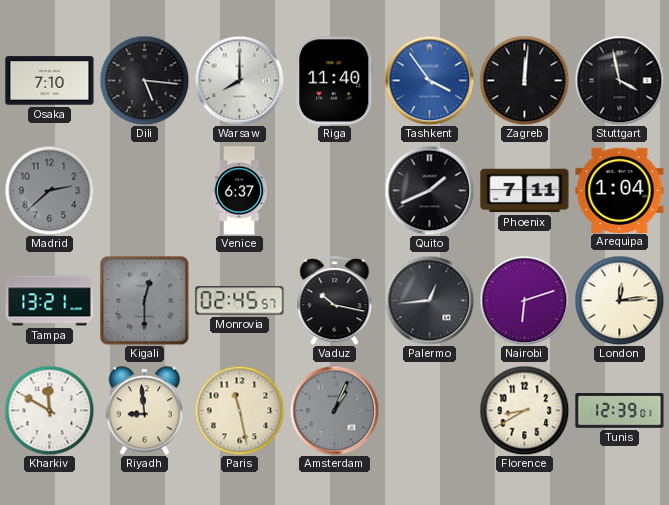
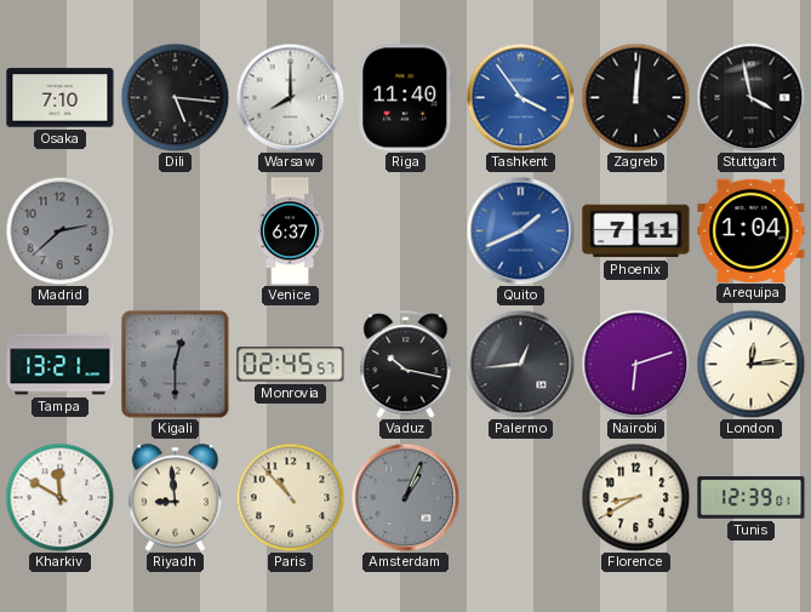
Quito dial: black -> blue (520, 230)
Paris: 11:28 -> 10:53 (290, 497)
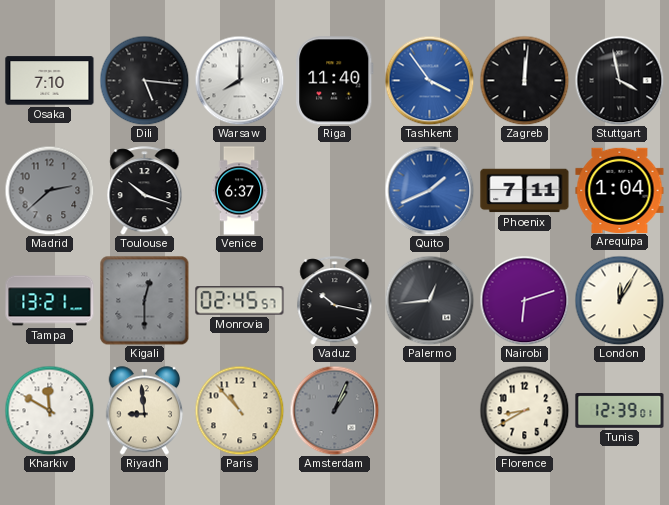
Toulouse: none -> 10:18 (145, 191)
London: 12:14 -> 12:05 (619, 300)
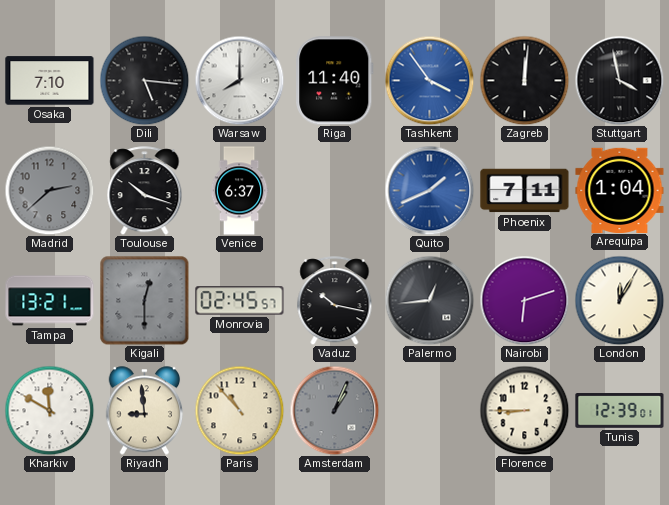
Florence: 8:40 -> 8:45 (524, 410)
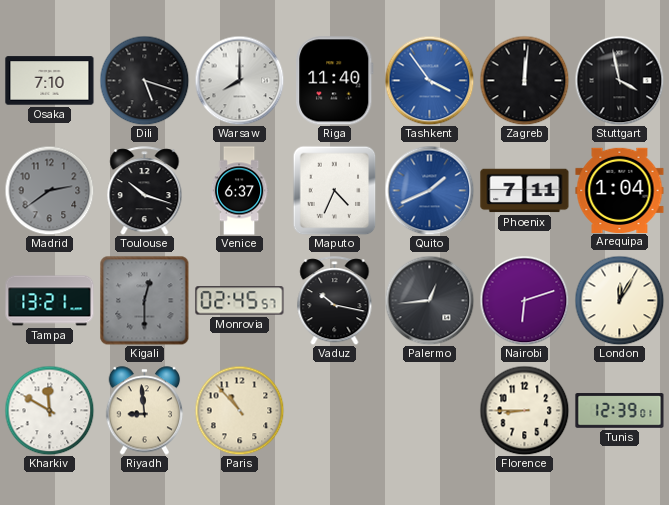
Dili: 5:16 -> 5:18 (144, 80)
Madrid: 2:38 -> 2:39 (49, 190)
Maputo: none -> 4:34 (335, 190)
Amsterdam: 1:04 -> none (334, 410)
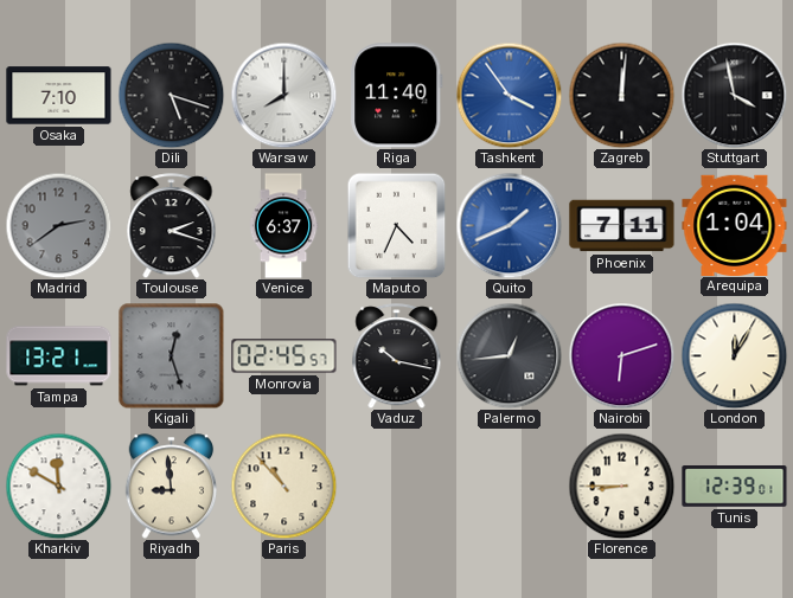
Toulouse: 10:18 -> 2:18 (172, 226)
Kigali: 12:30 -> 12:27 (171, 355)
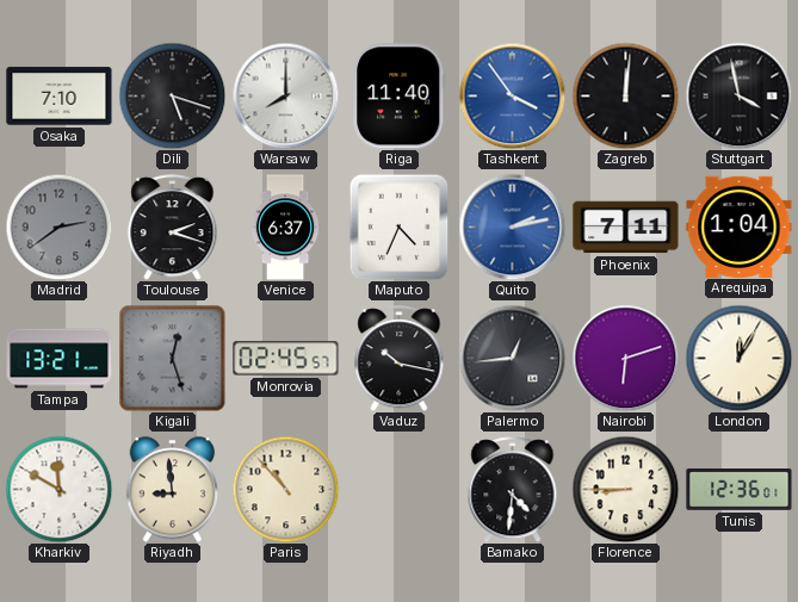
Quito: 1:41 -> 2:13 (512, 226)
Bamako: none -> 4:31 (513, 490)
Tunis: 12:39 -> 12:36 (740, 490)
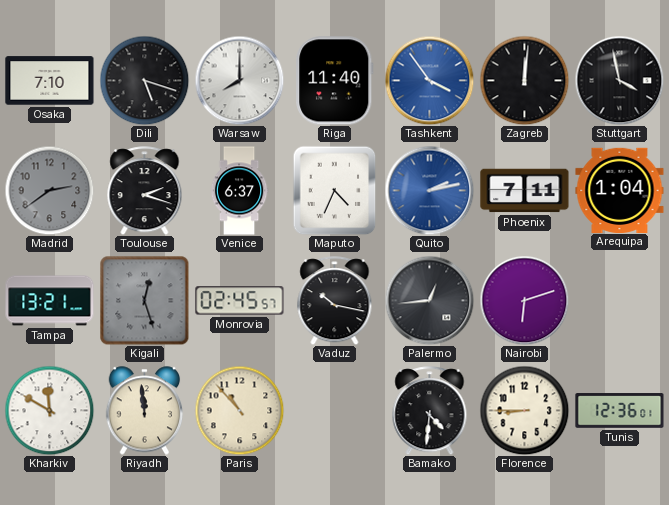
London: 12:05 -> none (738, 358)
Riyadh: 8:59 -> 11:59 (145, 411)
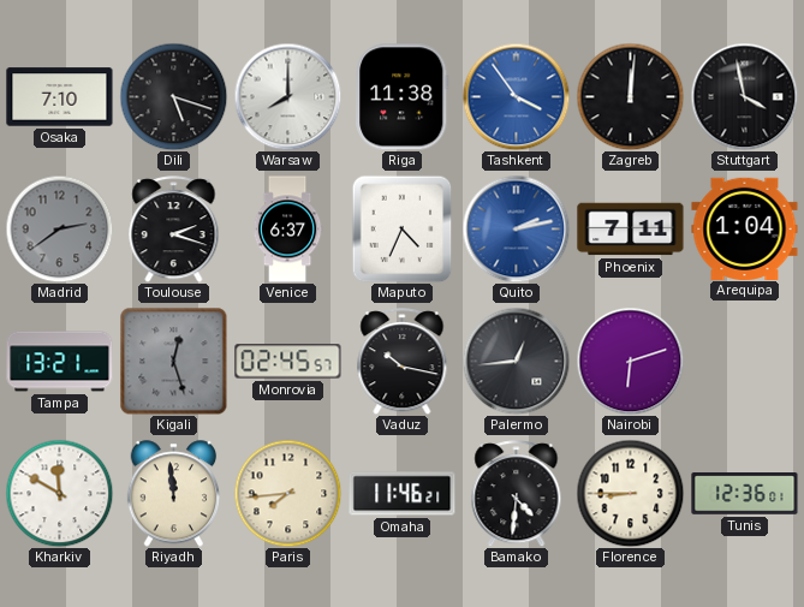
Riga: 11:40 -> 11:38 (403, 97)
Paris: 10:53 -> 7:44 (287, 493)
Omaha: none -> 11:46 (403, 494)
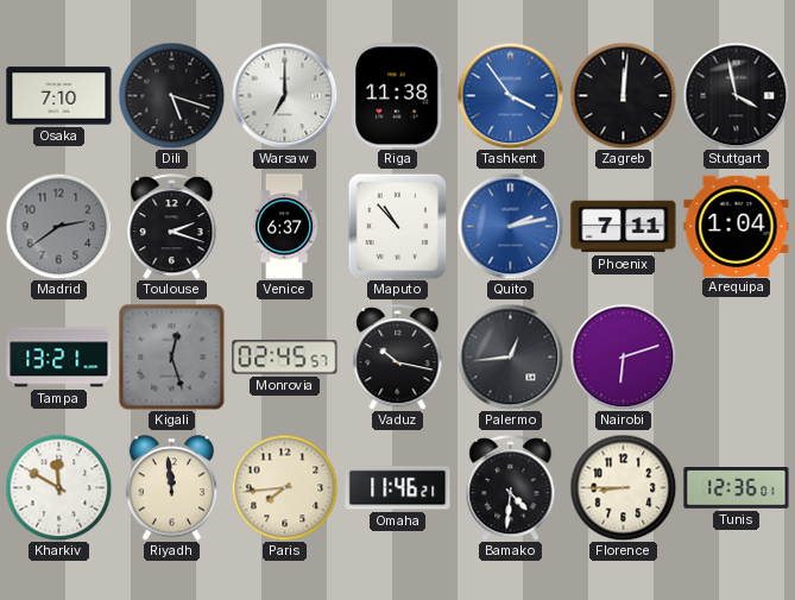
Warsaw: 8:00 -> 7:00 (284, 95)
Maputo: 4:34 -> 10:53 (398, 226)
